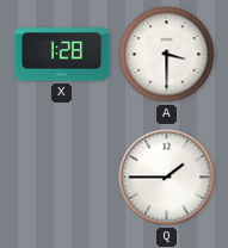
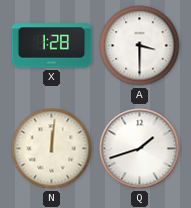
N: none -> 12:01 (52, 149)
Q: 1:45 -> 1:42 (140, 149)
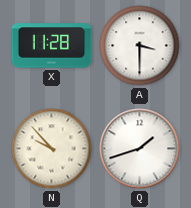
X: 1:28 -> 11:28 (52, 46)
N: 12:01 -> 9:53 (52, 149)
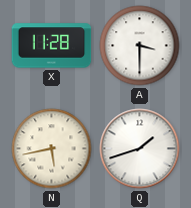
N: 9:53 -> 5:43 (52, 149)
